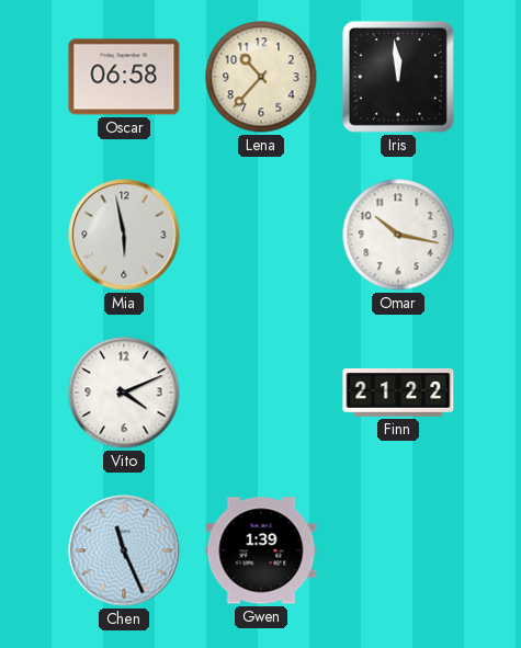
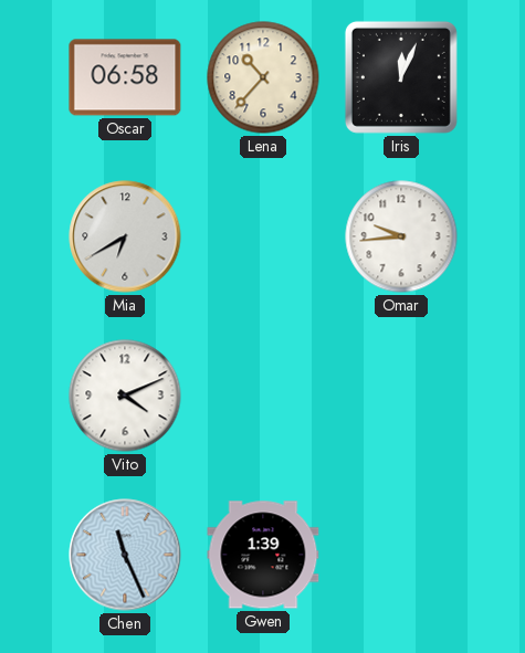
Iris: 11:59 -> 12:04 (401, 77)
Mia: 5:58 -> 6:40 (125, 236)
Omar: 10:17 -> 9:44 (401, 236)
Finn: 21:22 -> none (398, 394)
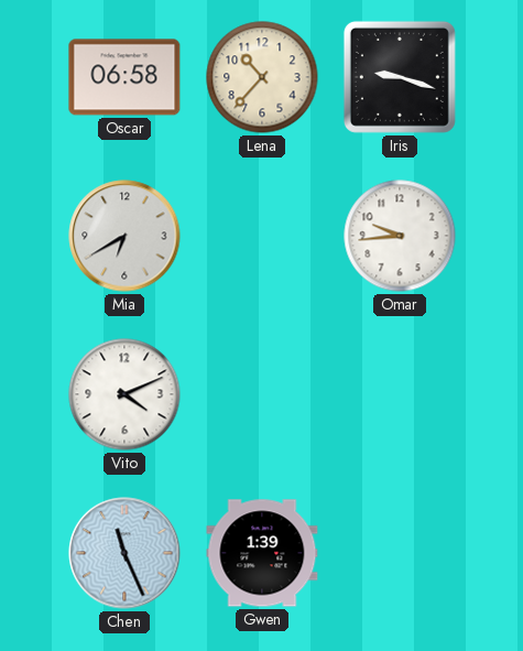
Iris: 12:04 -> 9:18 (400, 77)
